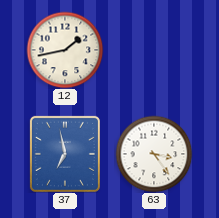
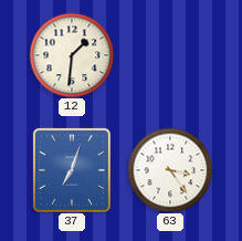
12: 1:43 -> 1:31 (72, 55)
37: 6:58 -> 7:03 (72, 170)
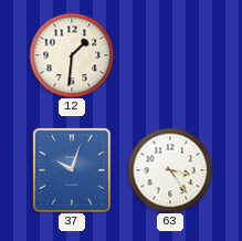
37: 7:03 -> 10:03 (72, 170)
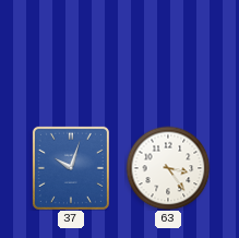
12: 1:31 -> none (72, 55)
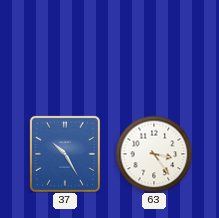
37: 10:03 -> 10:25 (65, 154)
